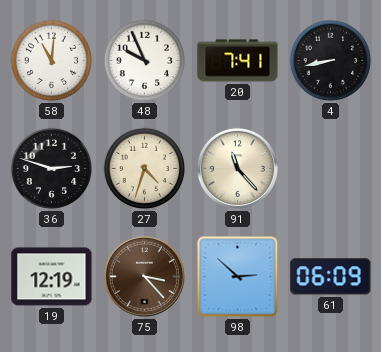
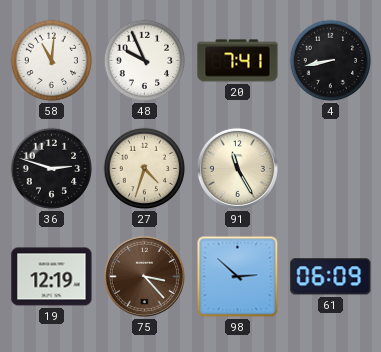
91: 11:23 -> 11:25 (237, 168)
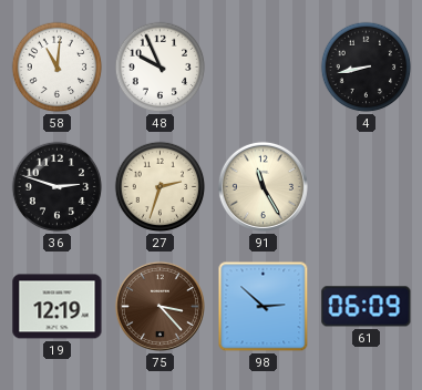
20: 7:41 -> none (238, 61)
27: 4:33 -> 2:33 (161, 187)
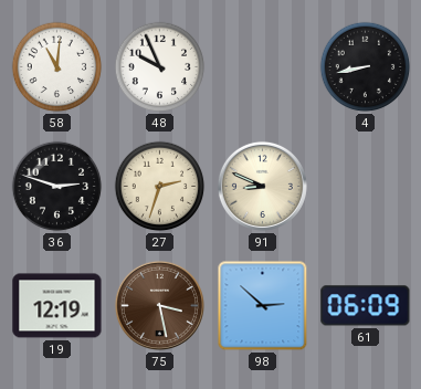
91: 11:25 -> 8:49 (262, 186)
75: 3:23 -> 3:28 (159, 305)
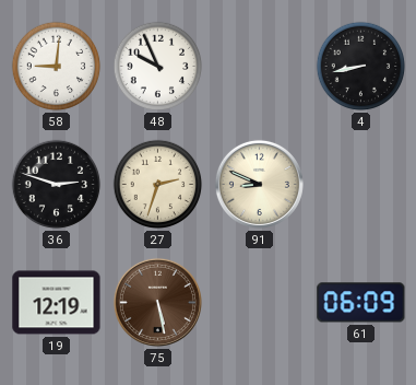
58: 11:01 -> 9:01 (57, 67)
75: 3:28 -> 5:28 (157, 302)
98: 2:52 -> none (263, 306)
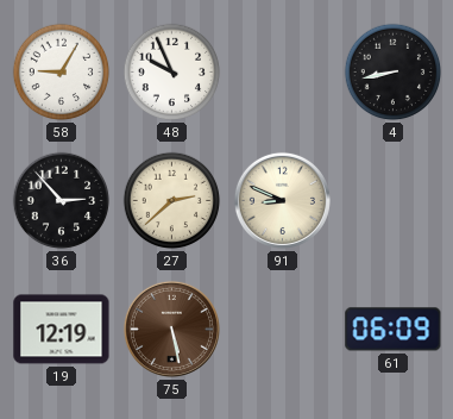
58: 9:01 -> 9:05 (62, 73)
36: 2:48 -> 2:53 (62, 201)
27: 2:33 -> 2:38 (172, 201)
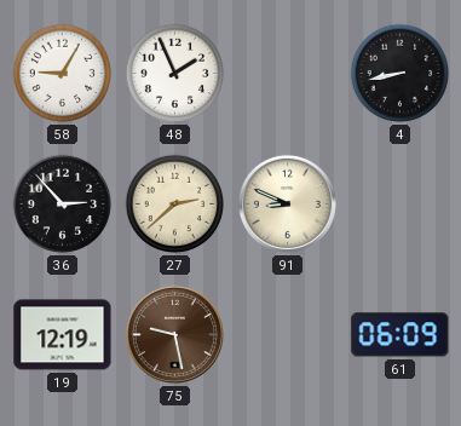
48: 9:56 -> 1:56 (175, 74)
75: 5:28 -> 9:28 (174, 334)
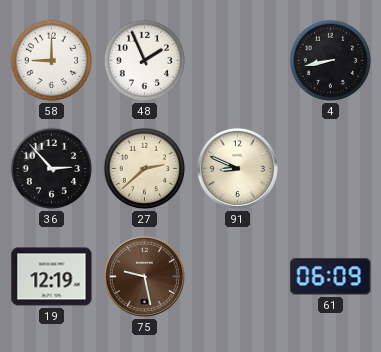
58: 9:05 -> 9:00 (52, 61)
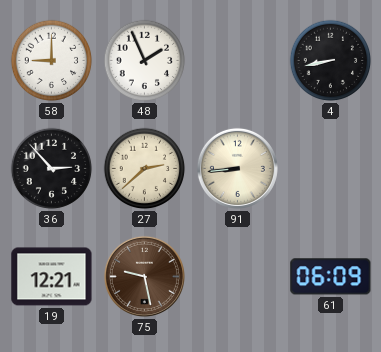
91: 8:49 -> 8:44 (237, 168)
19: 12:19 -> 12:21 (52, 277)
